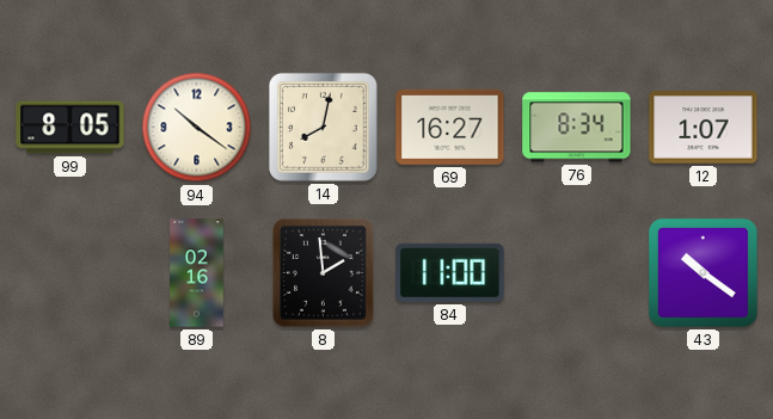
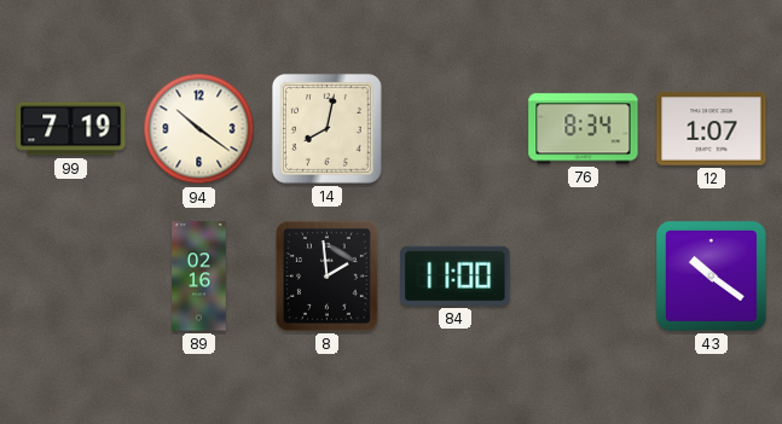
99: 8:05 -> 7:19 (71, 129)
69: 16:27 -> none (450, 127)
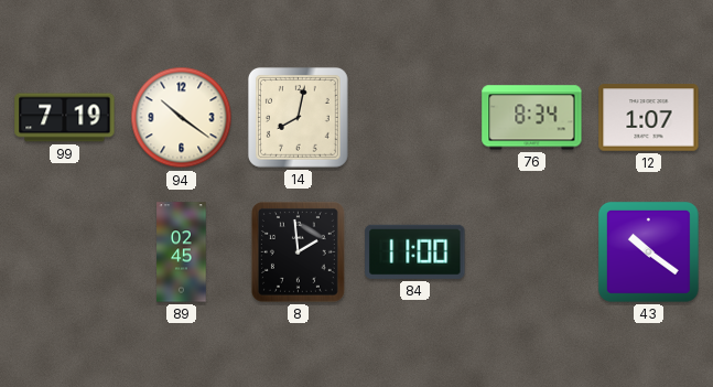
89: 02:16 -> 02:45 (182, 252)
